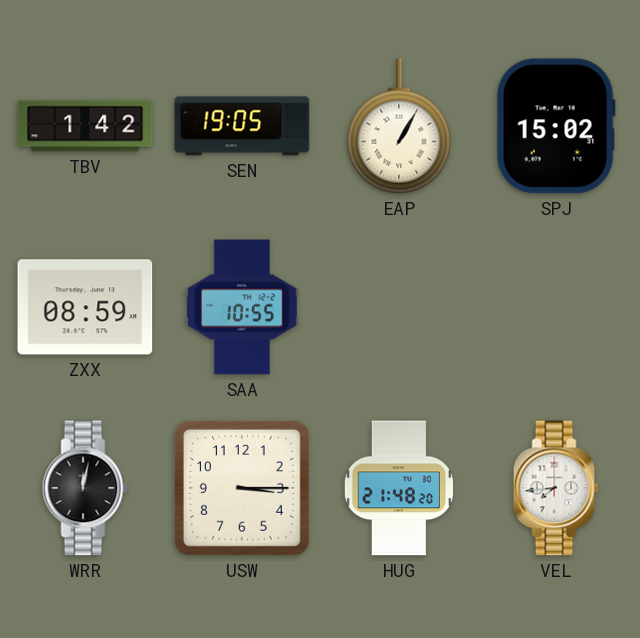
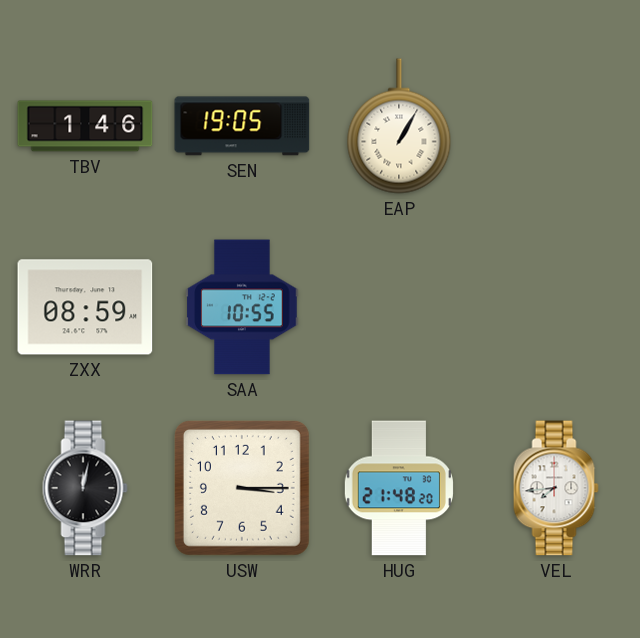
TBV: 1:42 -> 1:46 (85, 126)
SPJ: 15:02 -> none (556, 126)
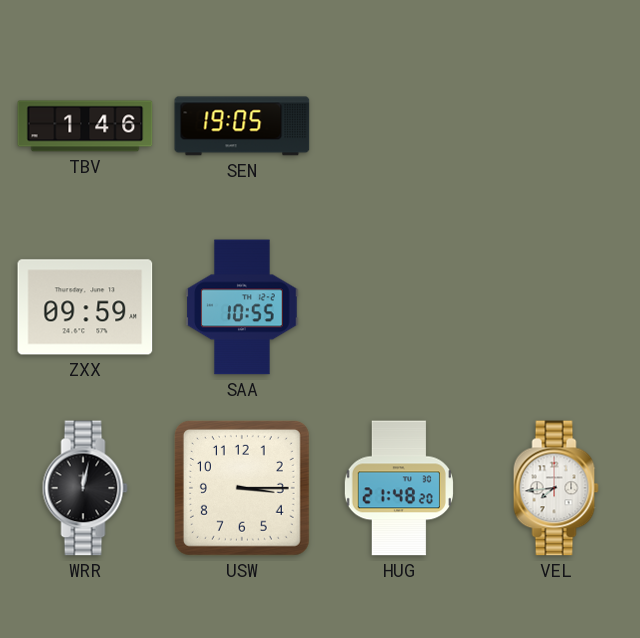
EAP: 1:05 -> none (399, 126)
ZXX: 08:59 -> 09:59 (85, 307)
